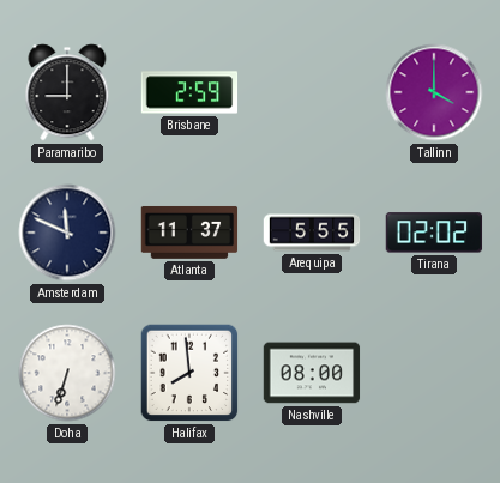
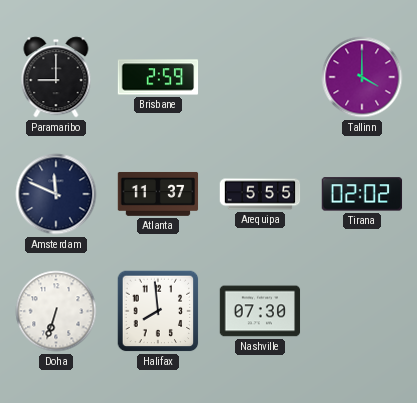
Nashville: 08:00 -> 07:30 (260, 311)
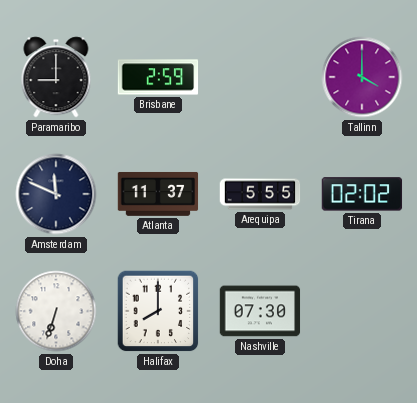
Halifax: 7:59 -> 8:00 (158, 311)
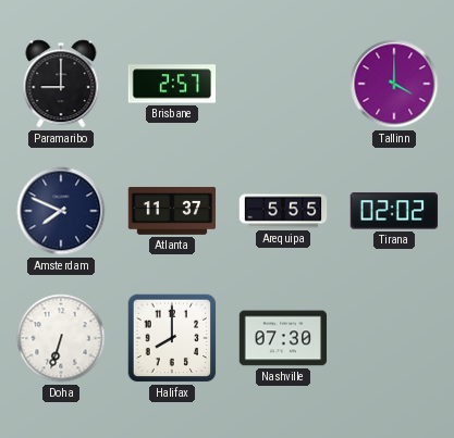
Brisbane: 2:59 -> 2:57 (172, 84)
Amsterdam: 11:49 -> 7:49 (61, 211)
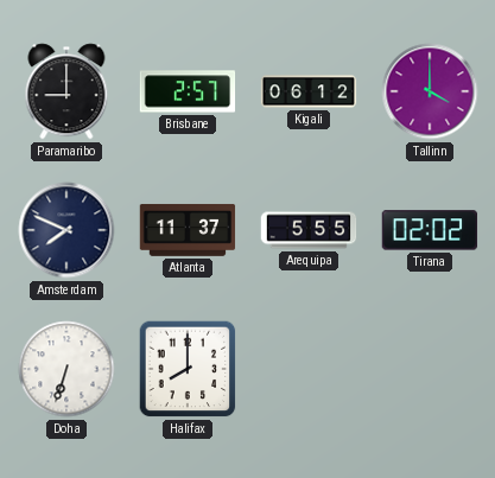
Kigali: none -> 06:12 (309, 91)
Nashville: 07:30 -> none (283, 338)
